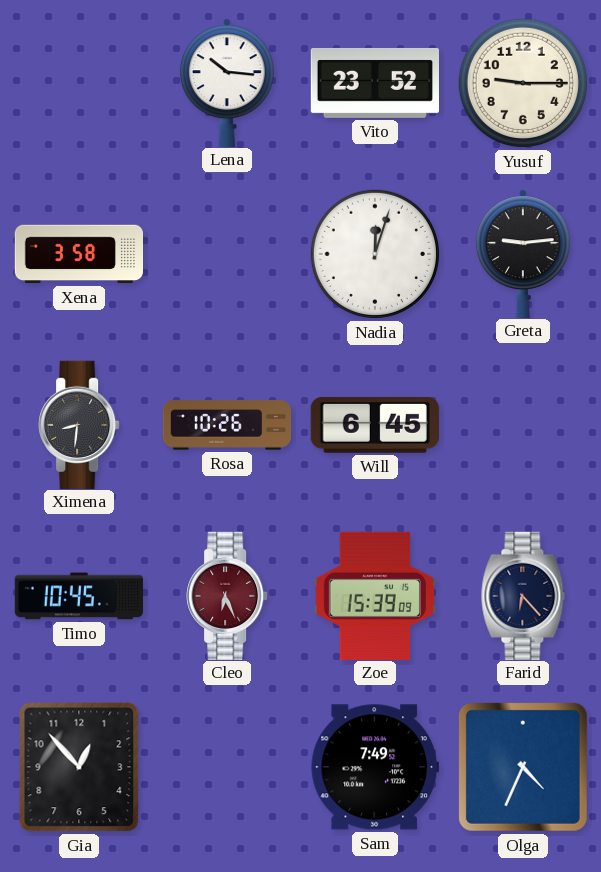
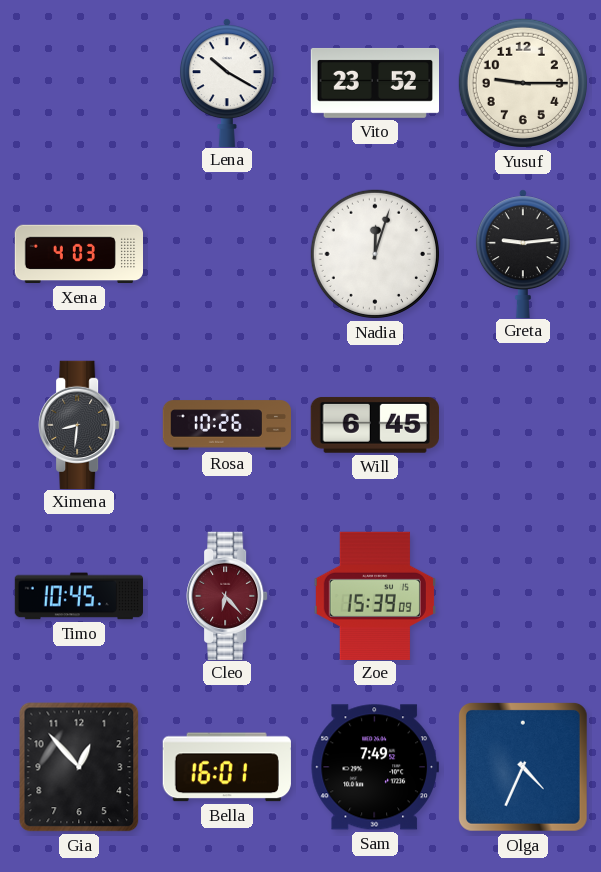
Lena: 10:16 -> 10:20 (227, 82)
Xena: 3:58 -> 4:03 (78, 254)
Cleo: 6:26 -> 6:23 (227, 595)
Farid: 6:23 -> none (523, 595)
Bella: none -> 16:01 (227, 767)
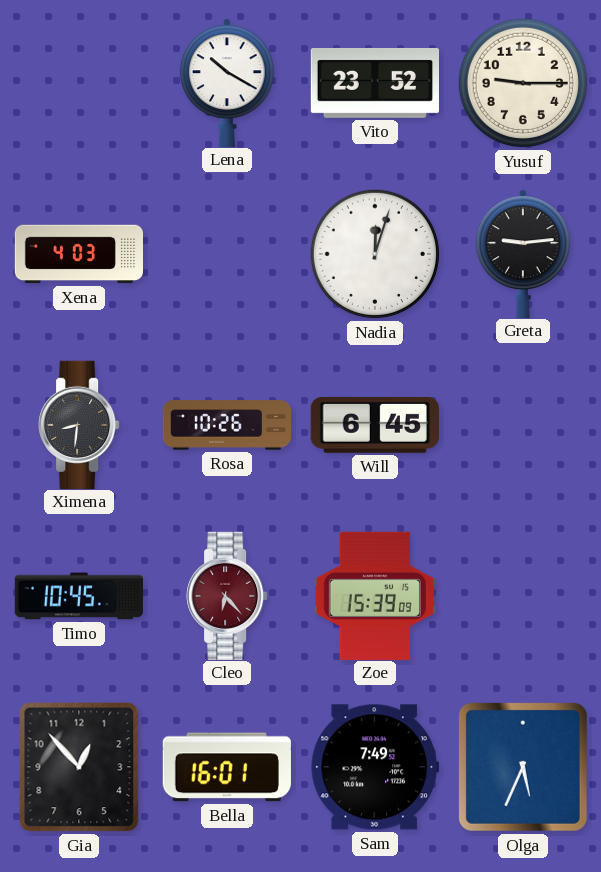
Olga: 4:34 -> 5:34 (523, 767)
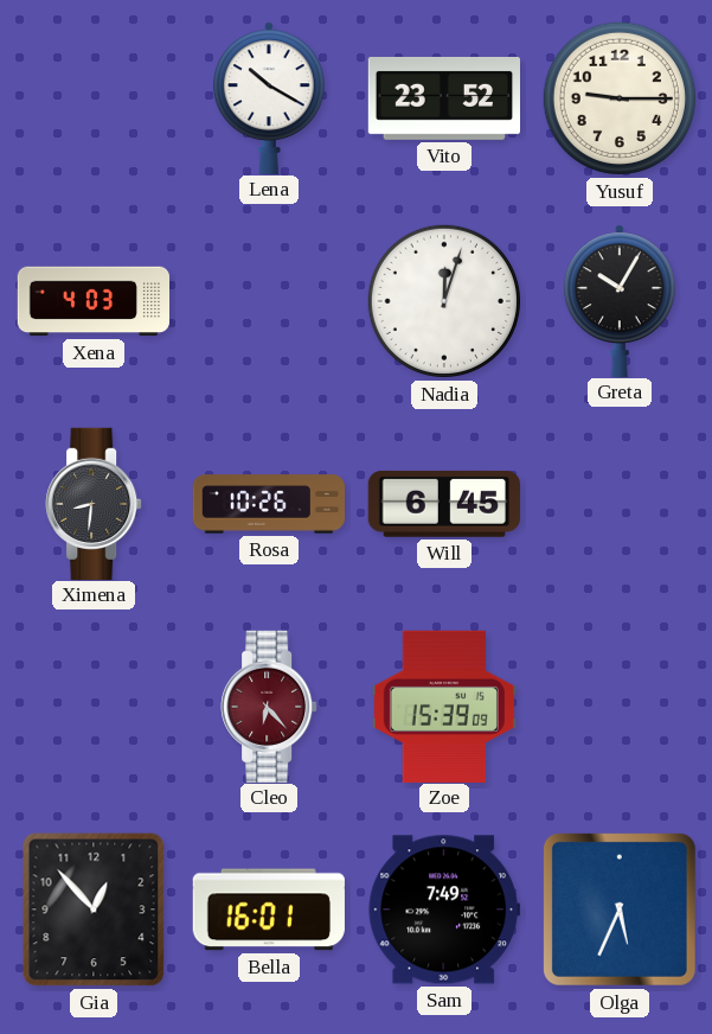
Greta: 9:14 -> 10:05 (620, 300)
Timo: 10:45 -> none (79, 596)
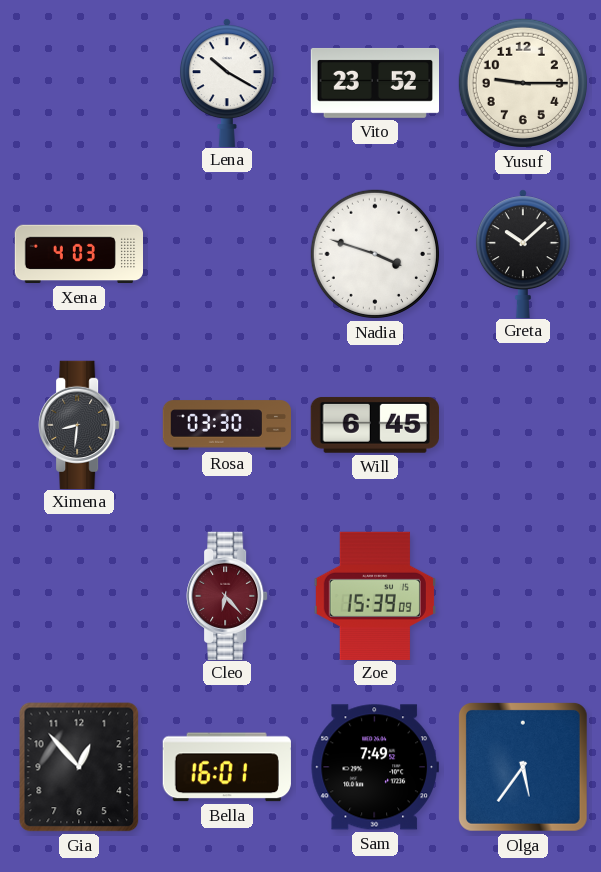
Nadia: 12:03 -> 3:48 (375, 254)
Greta: 10:05 -> 10:08 (523, 253)
Rosa: 10:26 -> 03:30 (227, 425)
Olga: 5:34 -> 5:36 (523, 767)
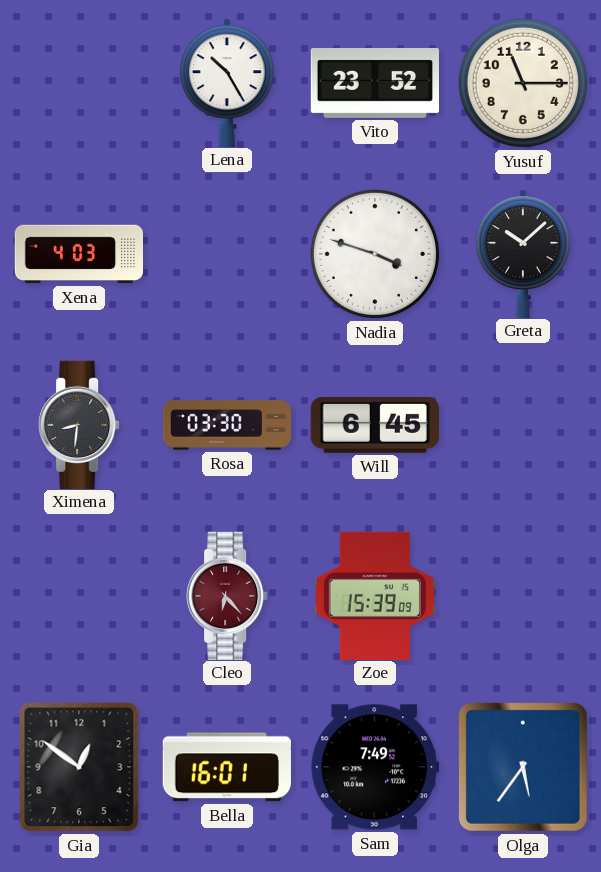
Lena: 10:20 -> 10:25 (227, 82)
Yusuf: 9:15 -> 11:15 (523, 83)
Gia: 12:53 -> 12:51 (79, 767)
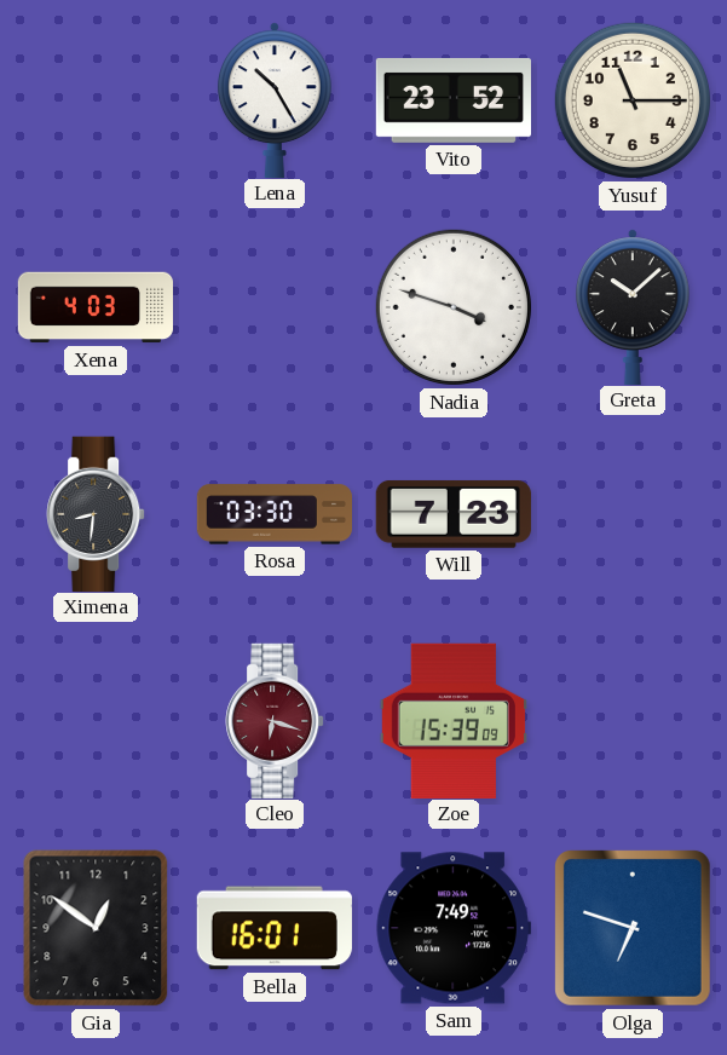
Will: 6:45 -> 7:23 (454, 514)
Cleo: 6:23 -> 6:18 (275, 720)
Olga: 5:36 -> 6:48 (633, 928)
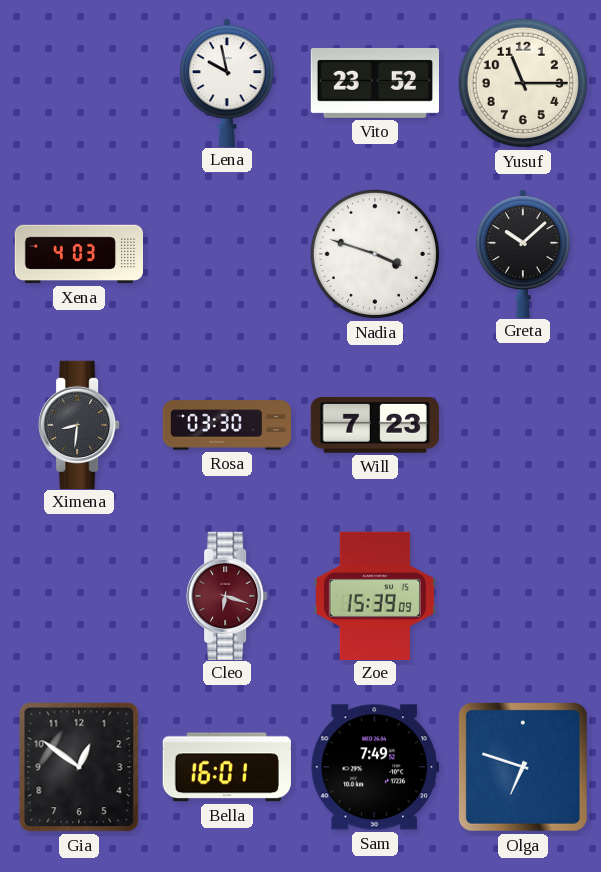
Lena: 10:25 -> 9:58 (227, 82)
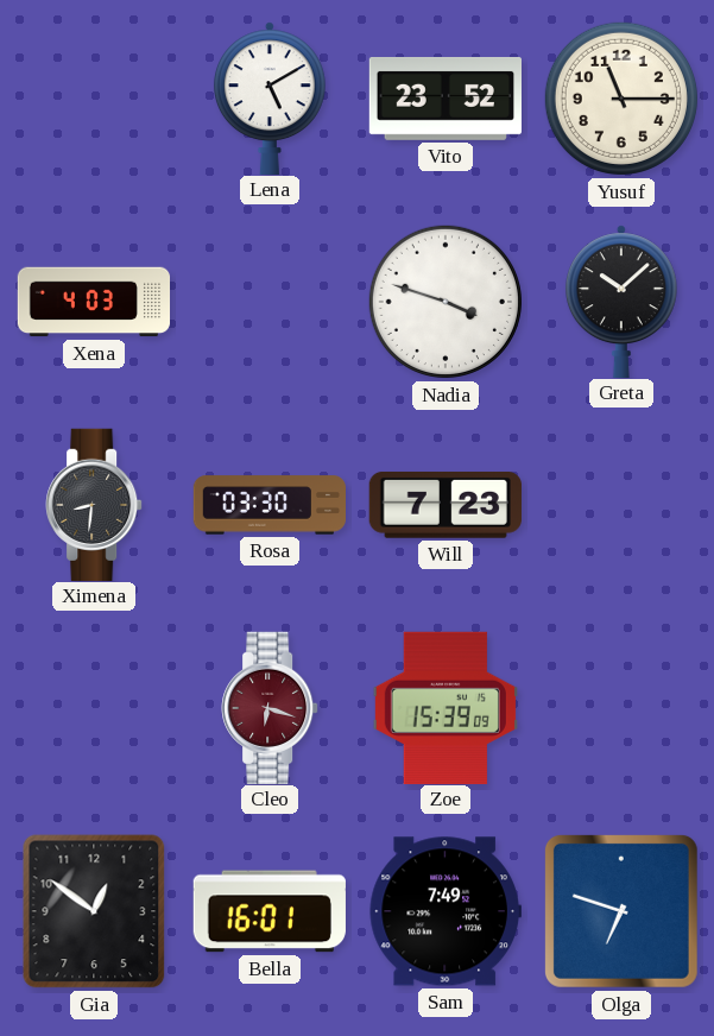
Lena: 9:58 -> 5:10 (270, 97)
